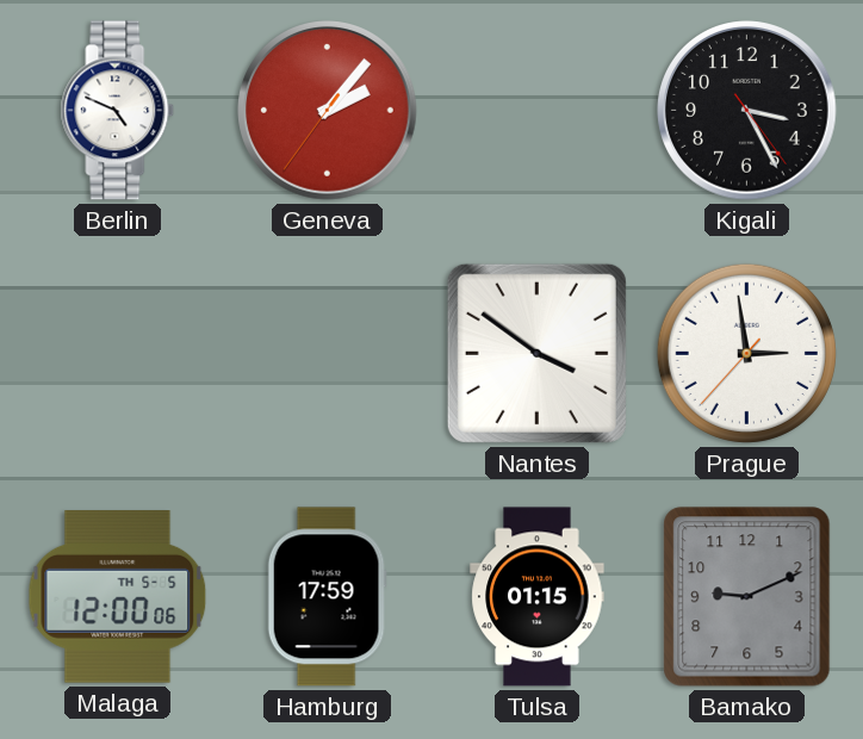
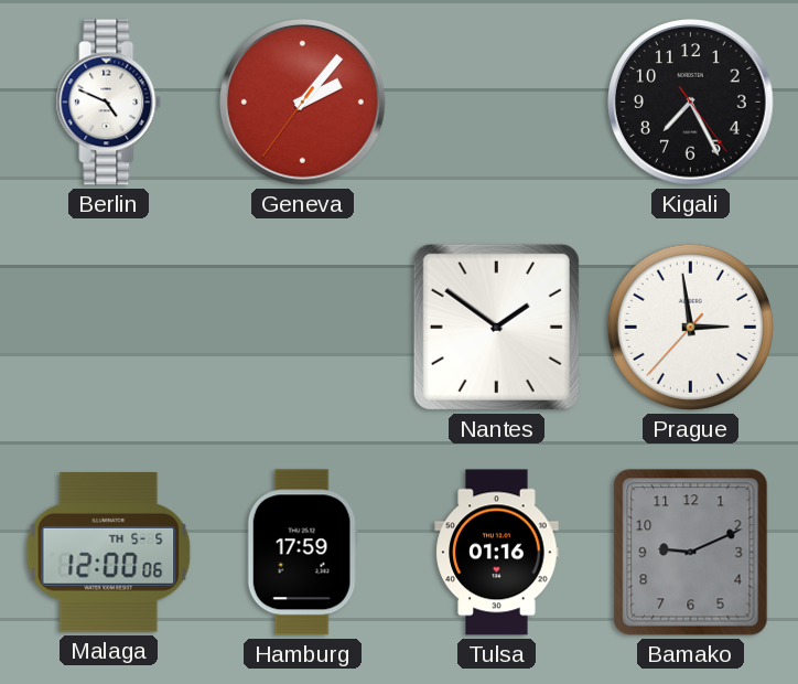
Kigali: 3:25 -> 7:25 (691, 103)
Nantes: 3:51 -> 1:51 (496, 327)
Tulsa: 01:15 -> 01:16 (497, 553)
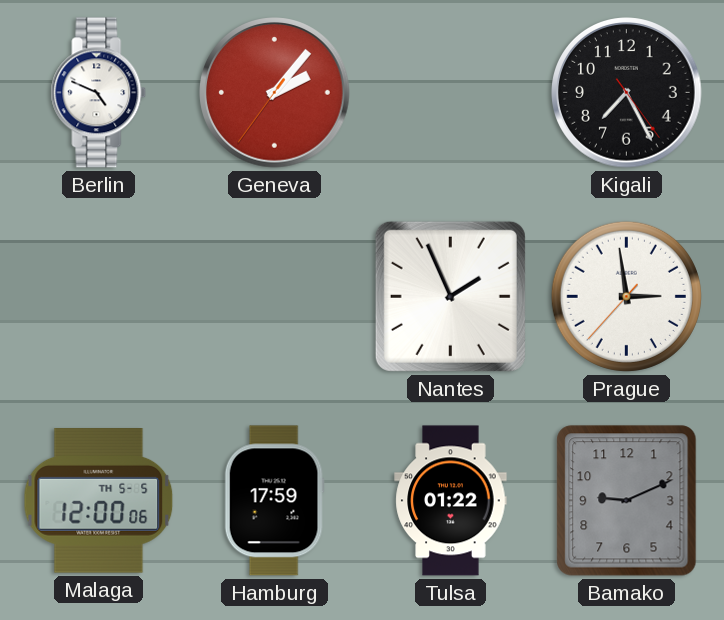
Nantes: 1:51 -> 1:56 (450, 296)
Tulsa: 01:16 -> 01:22 (451, 501)
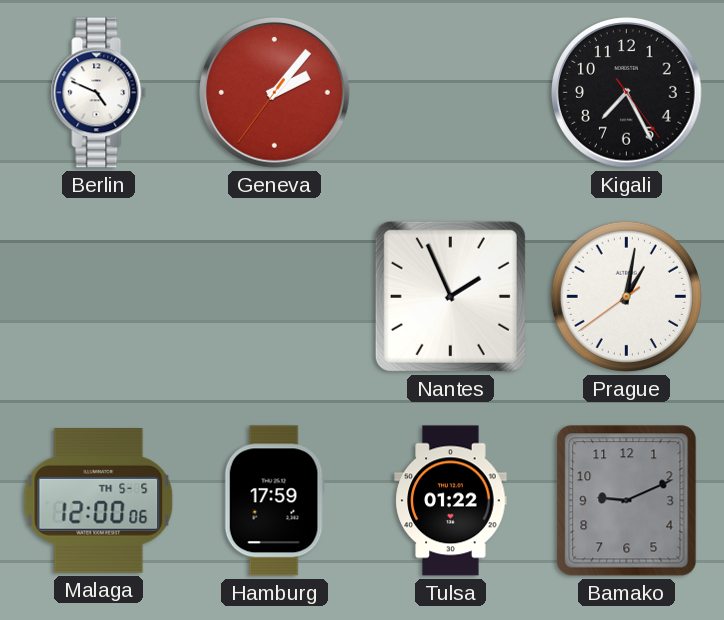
Prague: 2:58 -> 1:01 (626, 296)
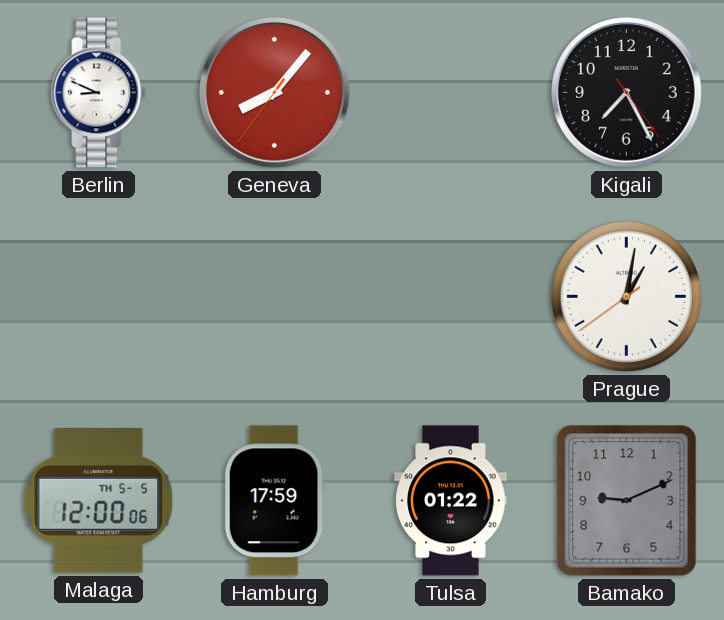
Berlin: 4:49 -> 8:49 (99, 93)
Geneva: 2:06 -> 8:06 (275, 93)
Nantes: 1:56 -> none (450, 296)
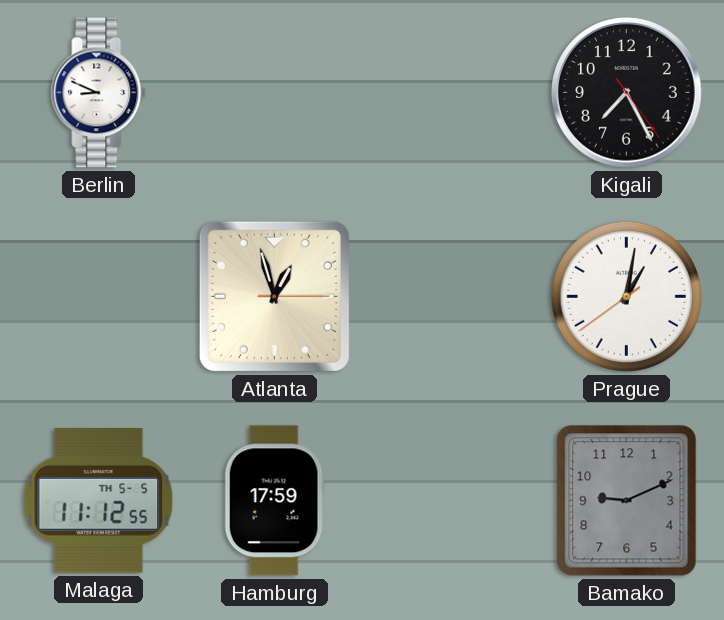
Geneva: 8:06 -> none (275, 93)
Atlanta: none -> 12:57 (274, 296)
Malaga: 12:00 -> 11:12 (99, 501)
Tulsa: 01:22 -> none (451, 501)
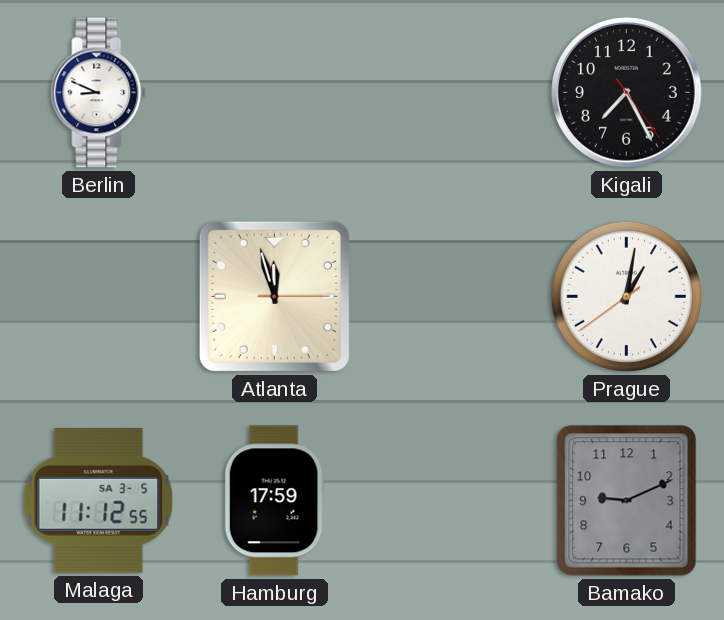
Atlanta: 12:57 -> 11:57 (274, 296)
Malaga date: TH 5-5 -> SA 3-5 (99, 501)
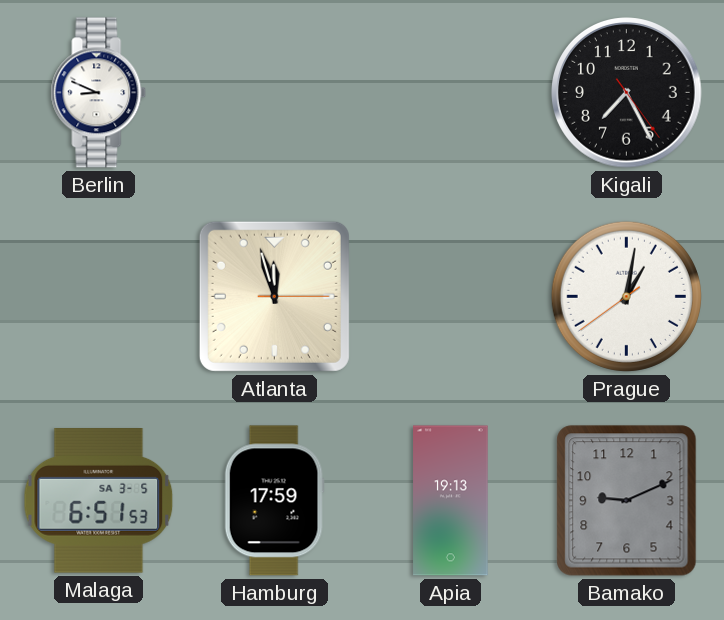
Malaga: 11:12 -> 6:51 (99, 501)
Apia: none -> 19:13 (451, 501)
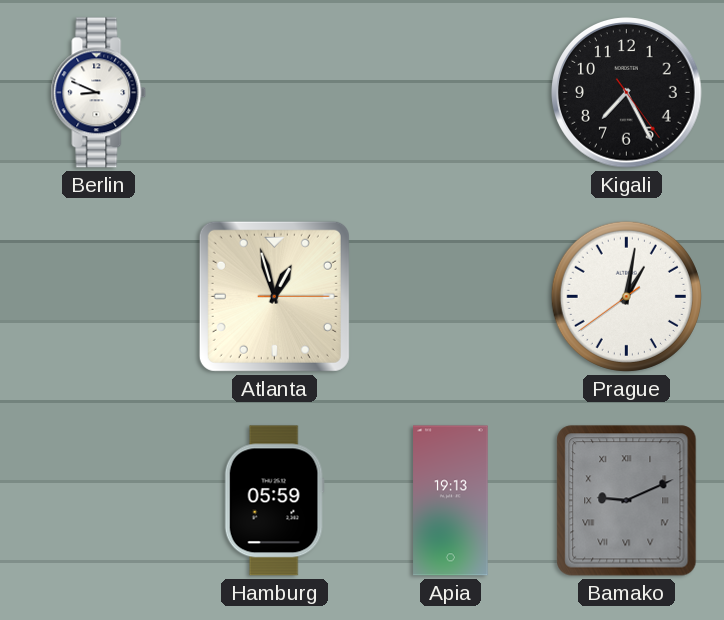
Atlanta: 11:57 -> 12:57 (274, 296)
Malaga: 6:51 -> none (99, 501)
Hamburg: 17:59 -> 05:59 (274, 501)
Bamako numerals: Arabic -> Roman (627, 501)
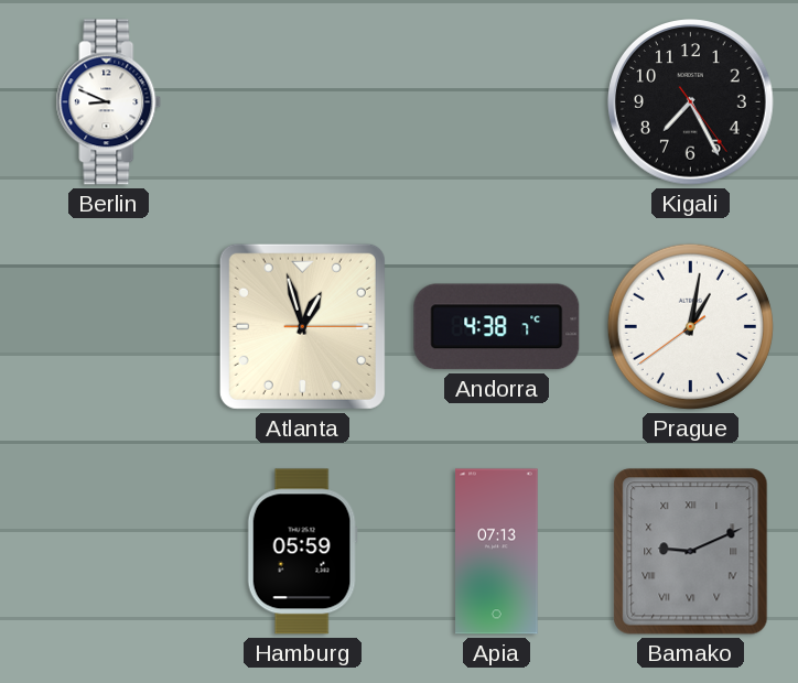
Andorra: none -> 4:38 (497, 327)
Apia: 19:13 -> 07:13 (497, 552)
